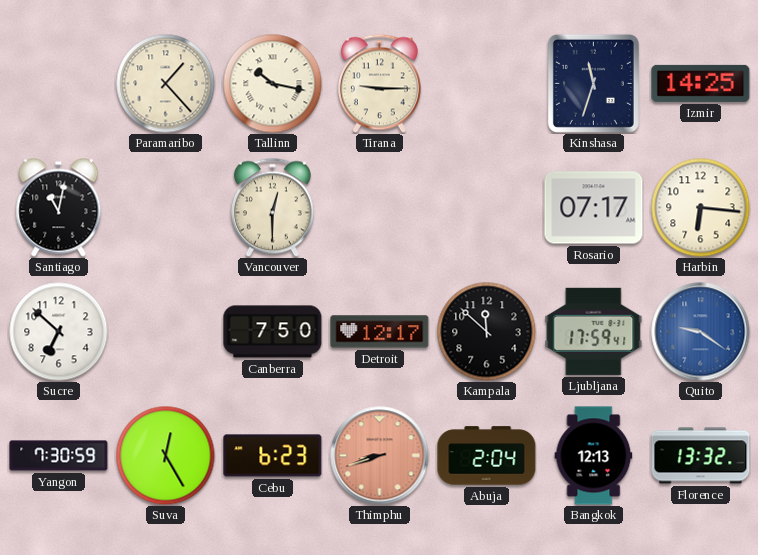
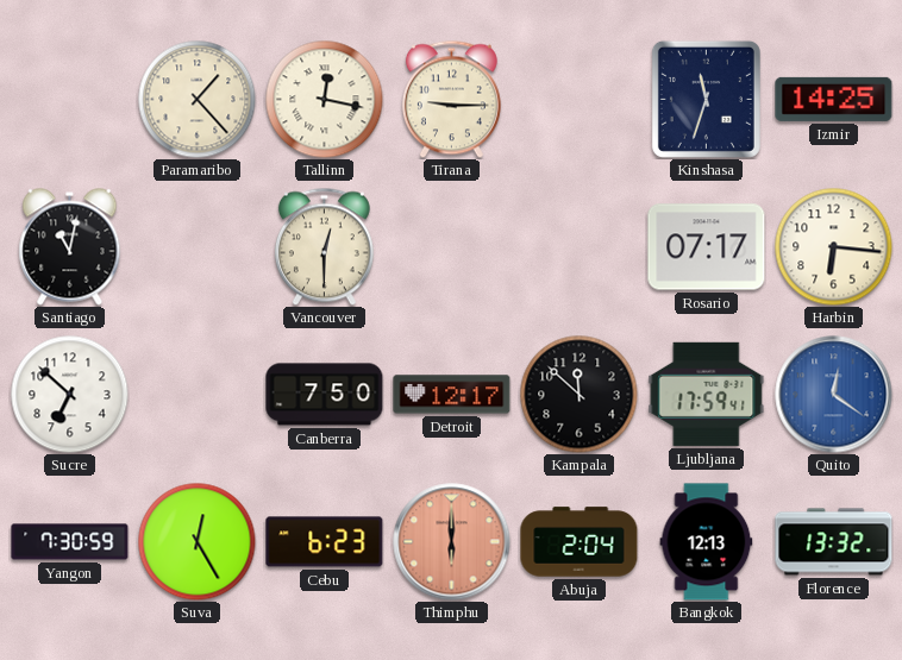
Tallinn: 10:17 -> 12:17 (325, 100)
Quito: 9:21 -> 12:21 (834, 395)
Thimphu: 8:42 -> 6:00 (452, 542)
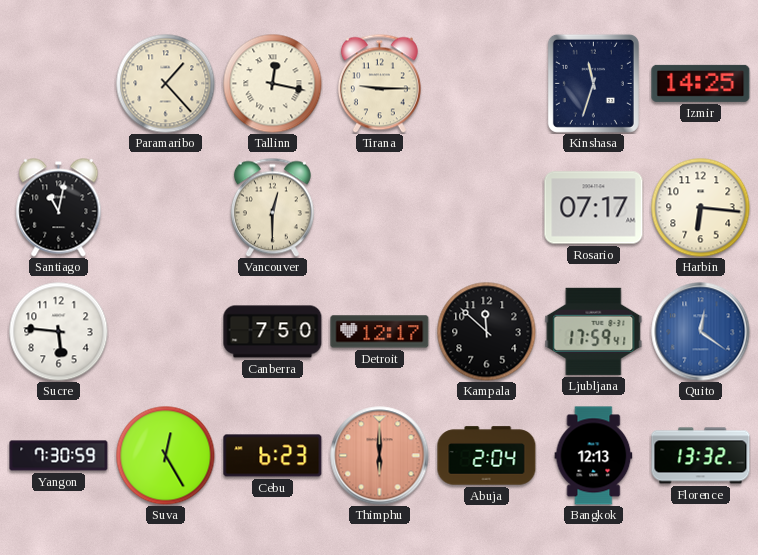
Sucre: 6:52 -> 5:46 (59, 332)
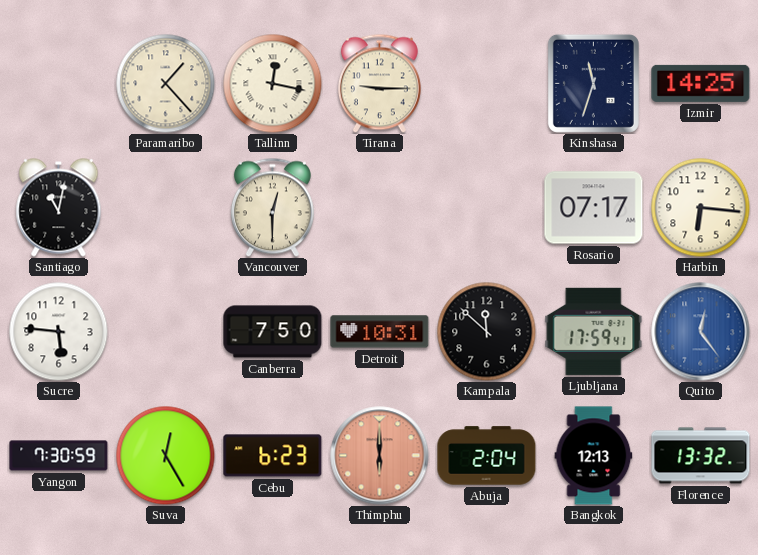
Detroit: 12:17 -> 10:31 (380, 332)
Quito: 12:21 -> 12:24 (701, 332)
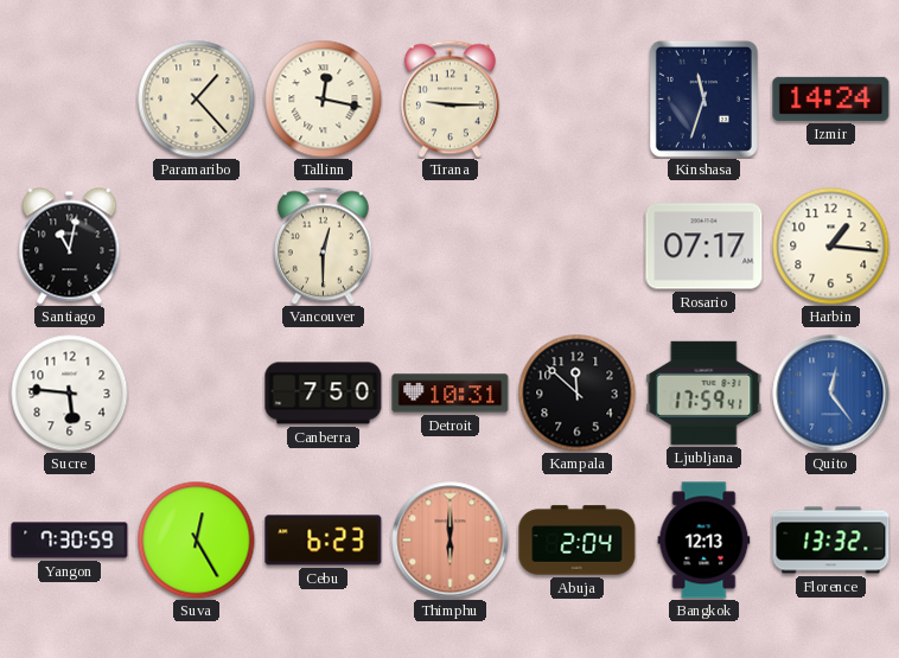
Izmir: 14:25 -> 14:24 (831, 98)
Harbin: 6:16 -> 1:16 (831, 247)
